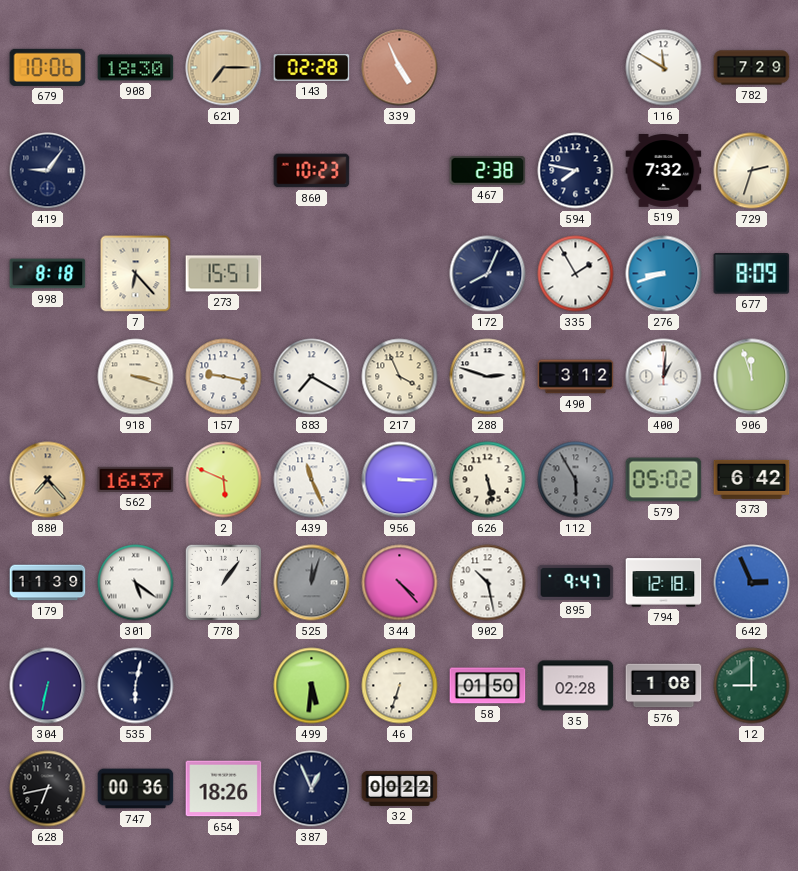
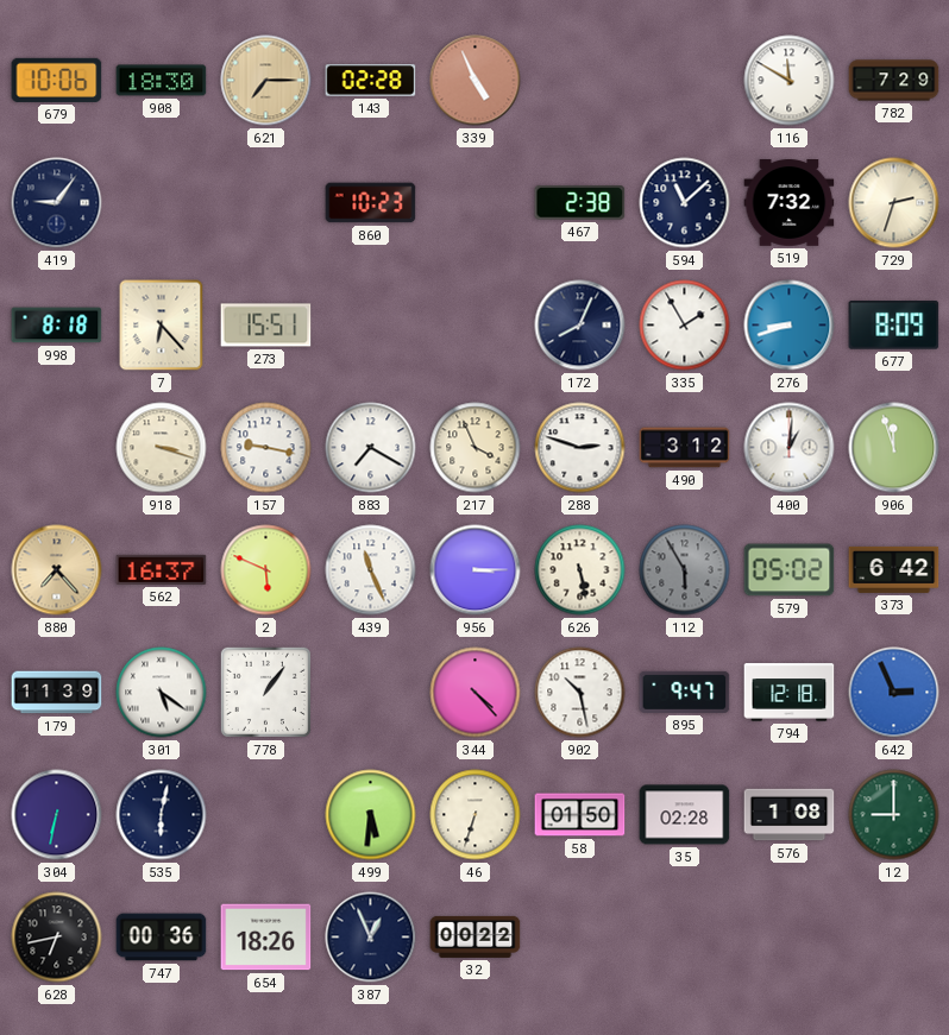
594: 7:47 -> 11:08 (685, 203)
525: 12:03 -> none (312, 583)
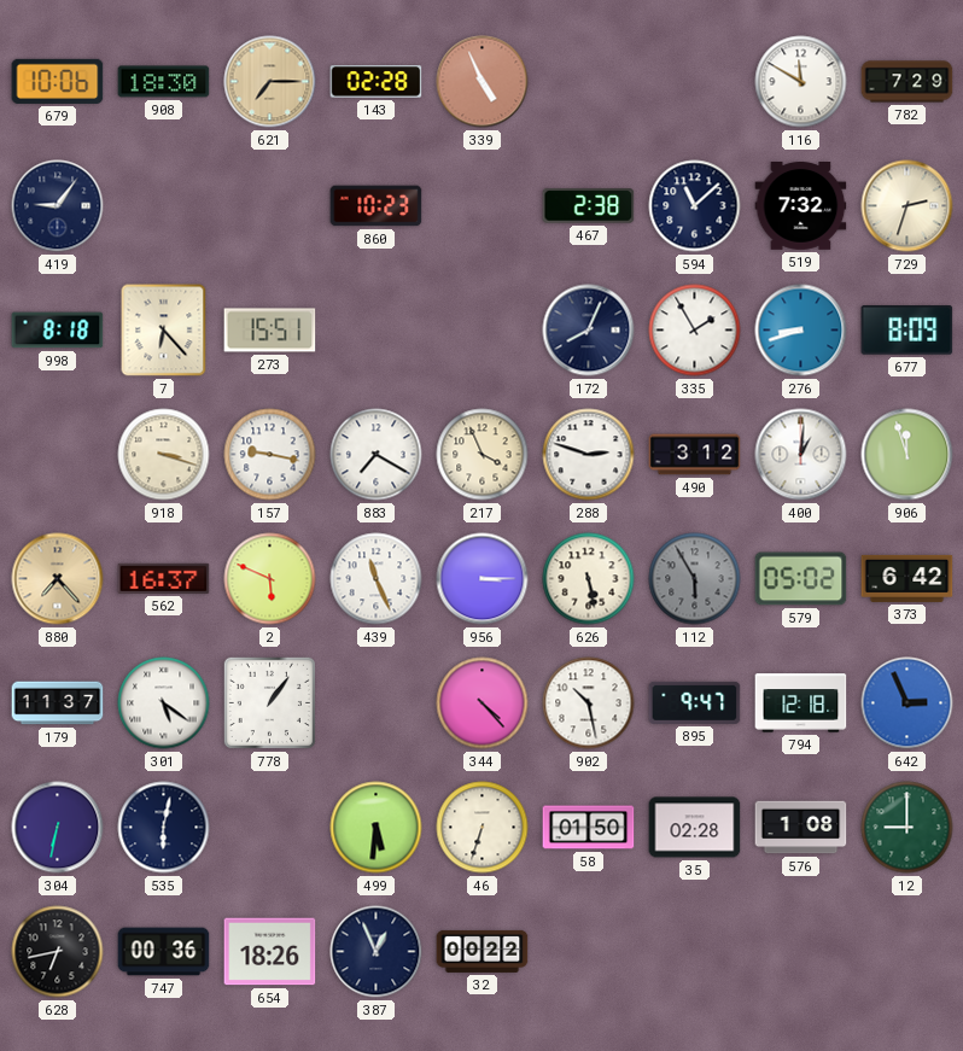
179: 11:39 -> 11:37 (58, 703)
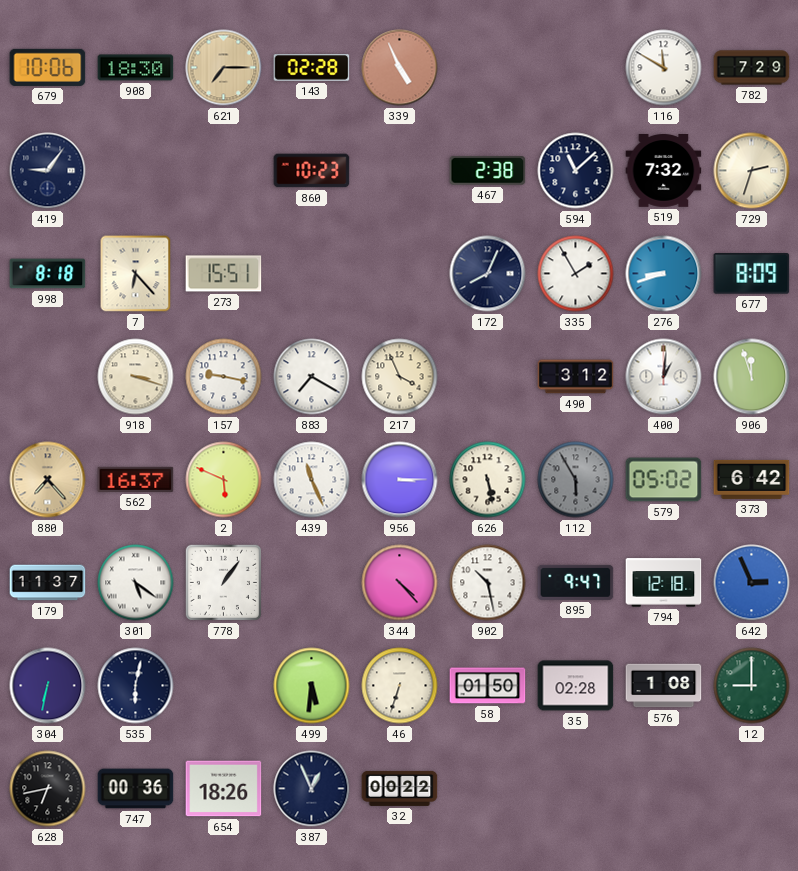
288: 2:48 -> none (589, 455)
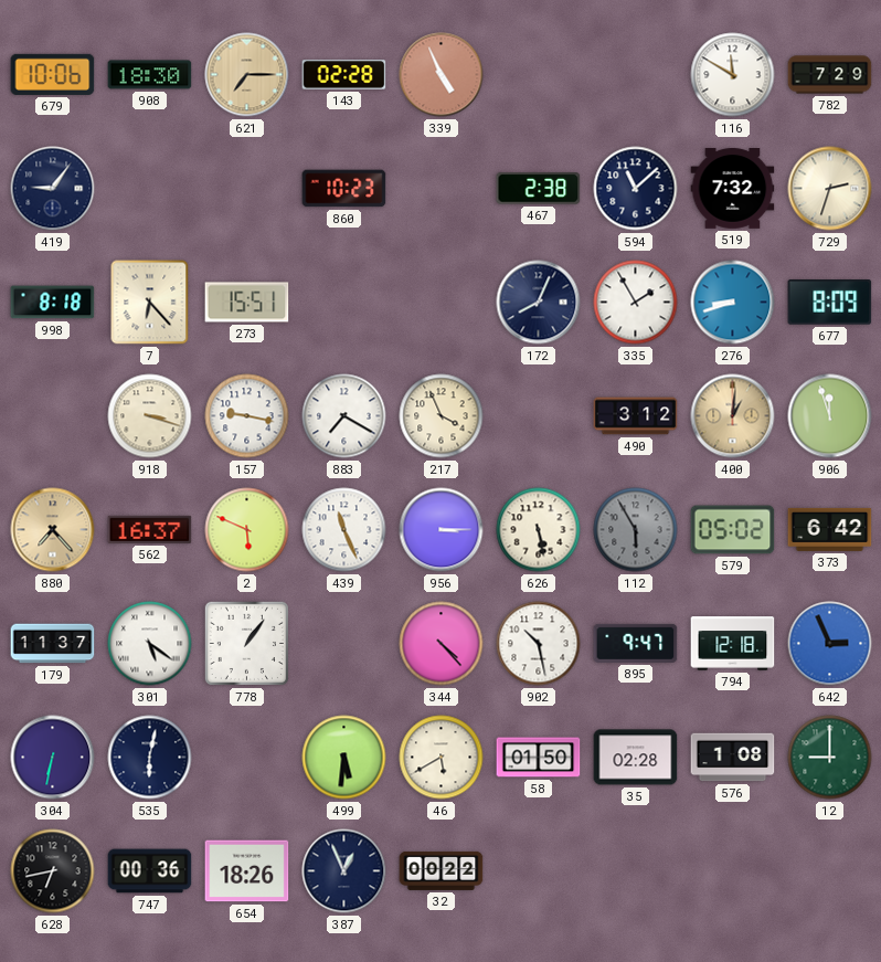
400 dial: white -> champagne (733, 416)
46: 6:33 -> 5:40 (442, 758)
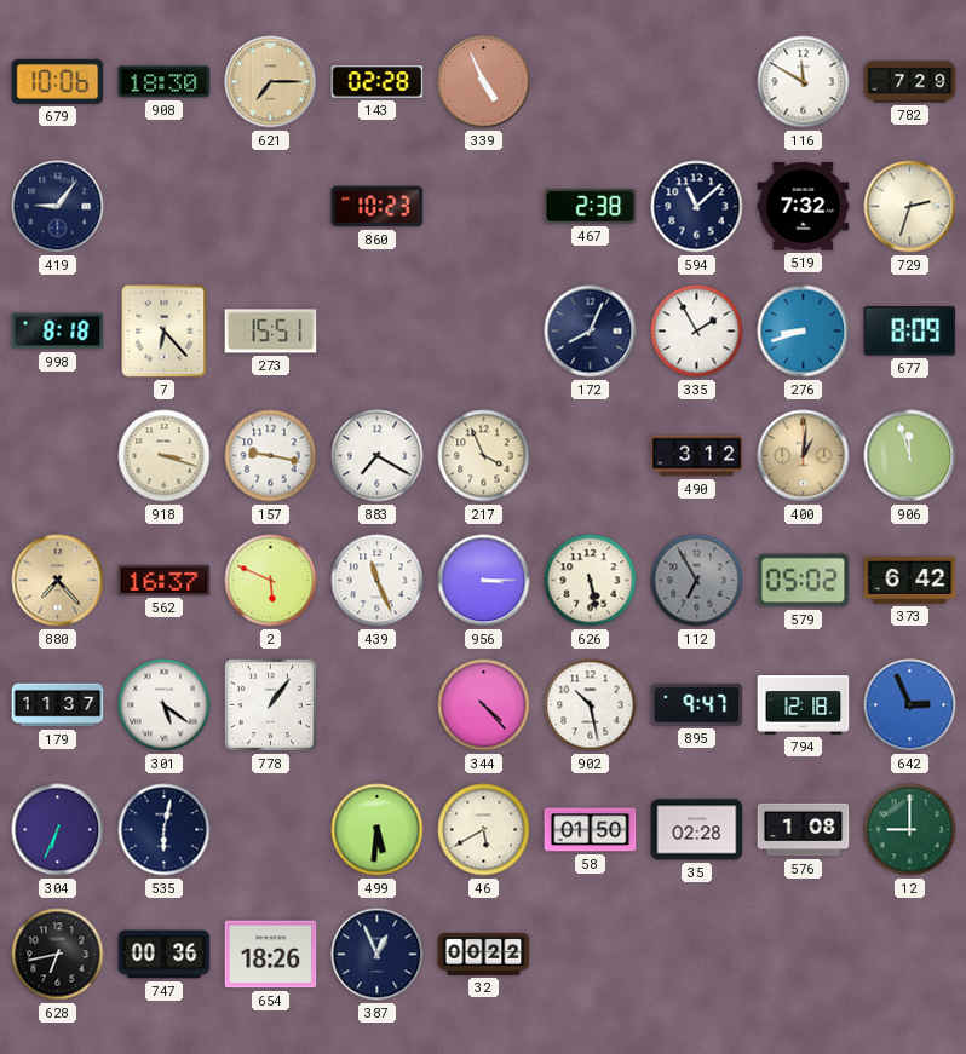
112: 5:55 -> 6:55 (697, 581)
304: 6:32 -> 6:34 (58, 830)
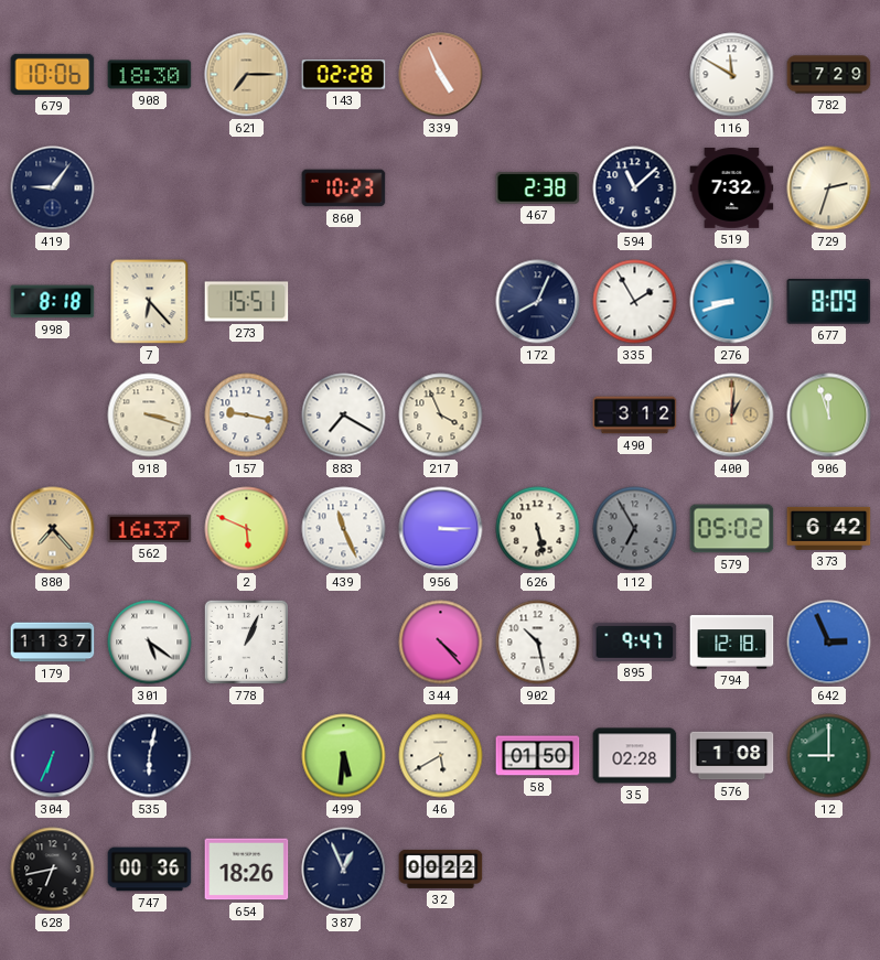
778: 1:06 -> 1:04 (246, 641)
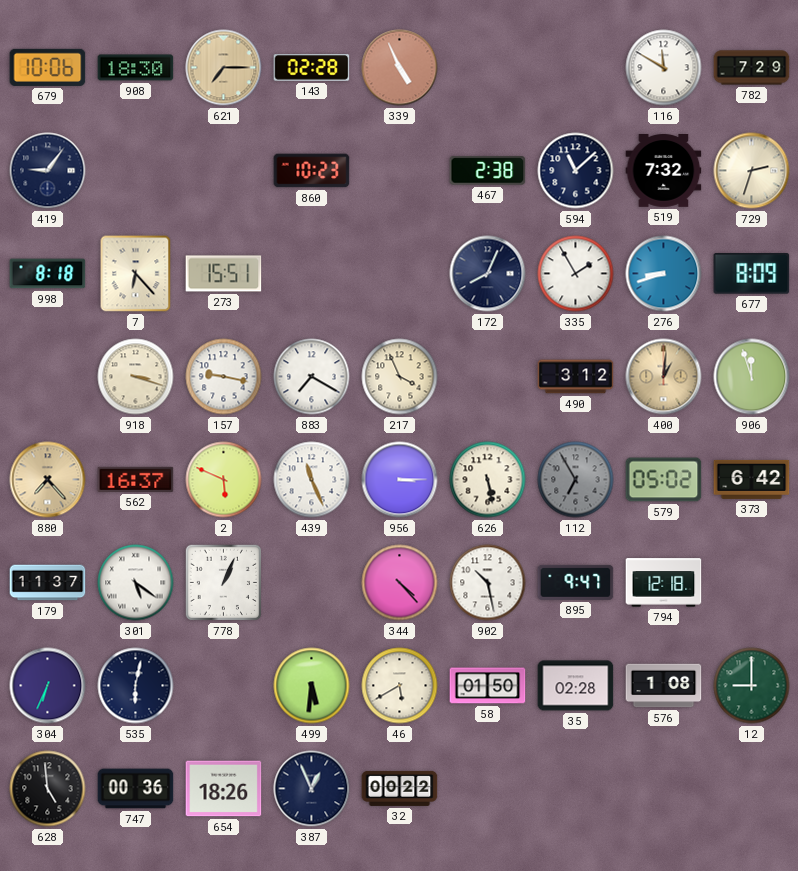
642: 2:56 -> none (829, 643)
628: 6:43 -> 4:59 (48, 789)
